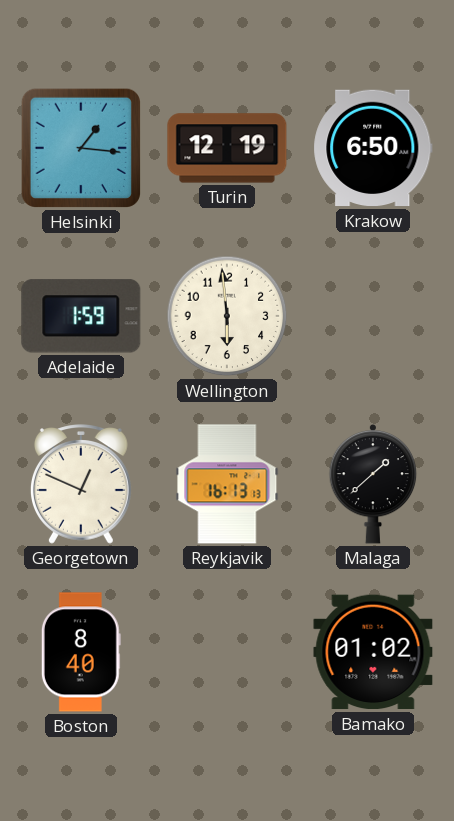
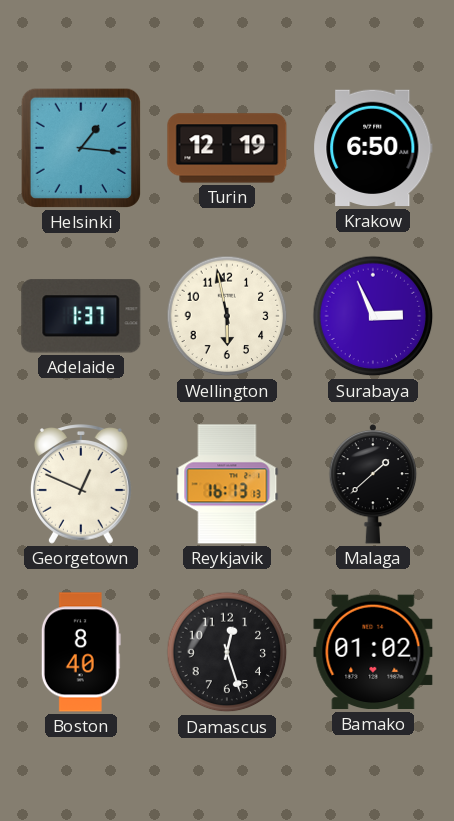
Adelaide: 1:59 -> 1:37 (81, 316)
Wellington: 5:59 -> 5:58 (227, 316)
Surabaya: none -> 2:56 (373, 316)
Damascus: none -> 12:27 (227, 652)
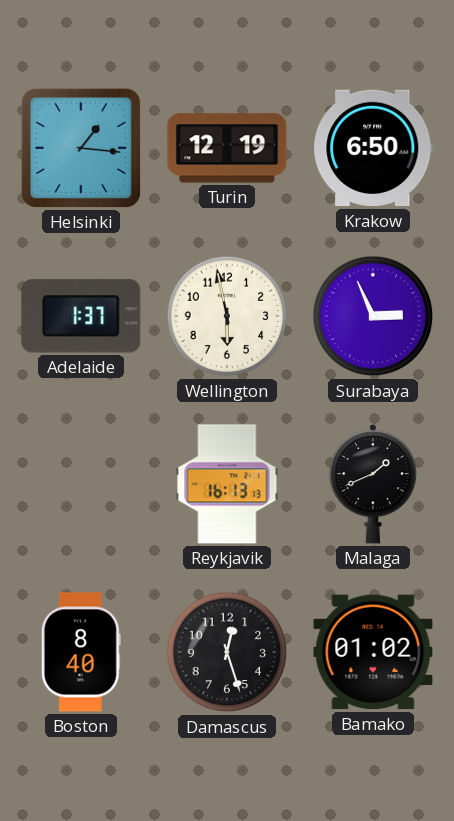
Georgetown: 12:49 -> none (81, 484)
Malaga: 1:38 -> 1:41 (373, 484)
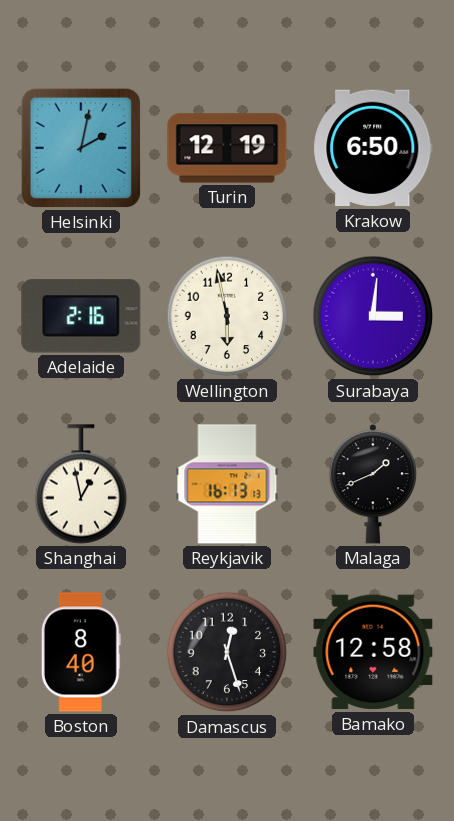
Helsinki: 1:16 -> 2:02 (81, 148)
Adelaide: 1:37 -> 2:16 (81, 316)
Surabaya: 2:56 -> 3:01 (373, 316)
Shanghai: none -> 12:58 (81, 484)
Bamako: 01:02 -> 12:58 (373, 652)
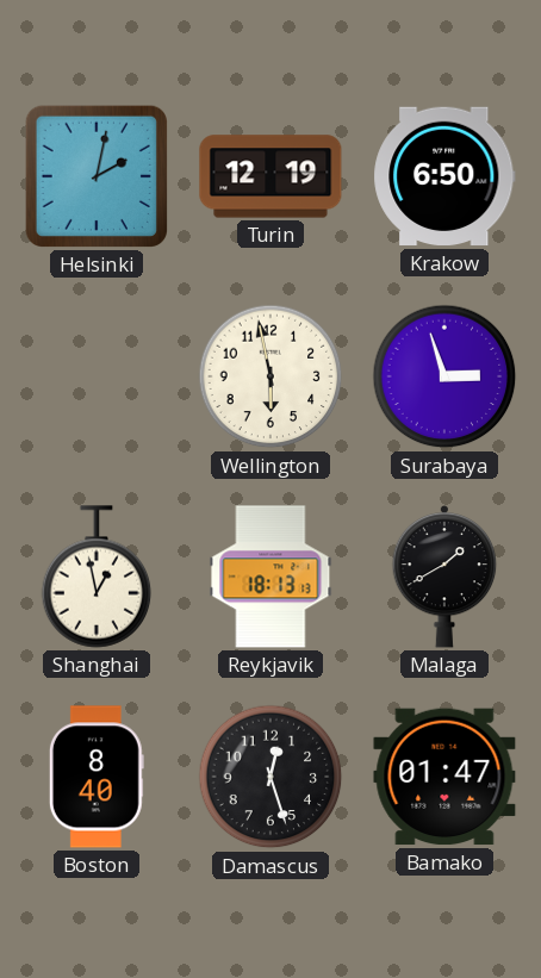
Adelaide: 2:16 -> none (81, 316)
Surabaya: 3:01 -> 2:57 (444, 376)
Reykjavik: 16:13 -> 18:13 (270, 577)
Malaga: 1:41 -> 1:40 (444, 577)
Bamako: 12:58 -> 01:47 (444, 777)
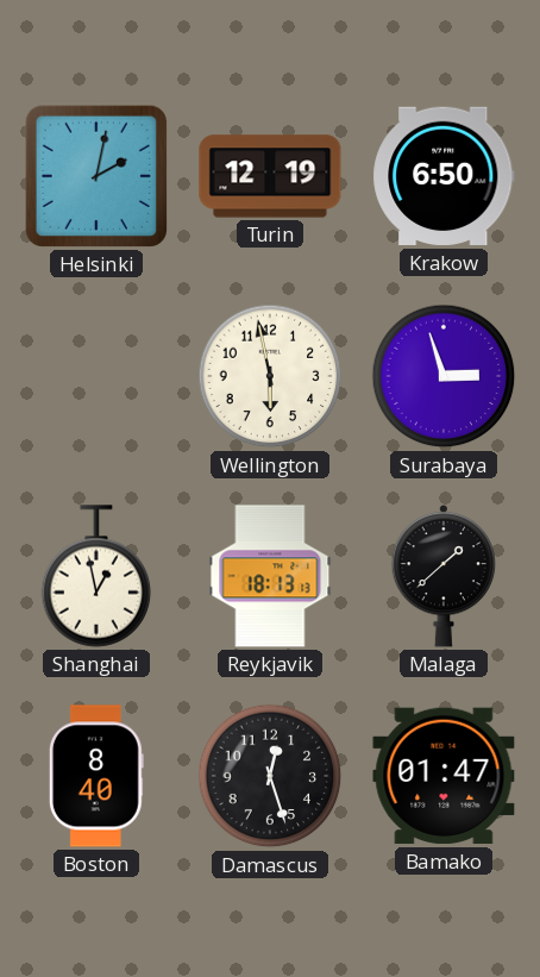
Malaga: 1:40 -> 1:38 (444, 576)
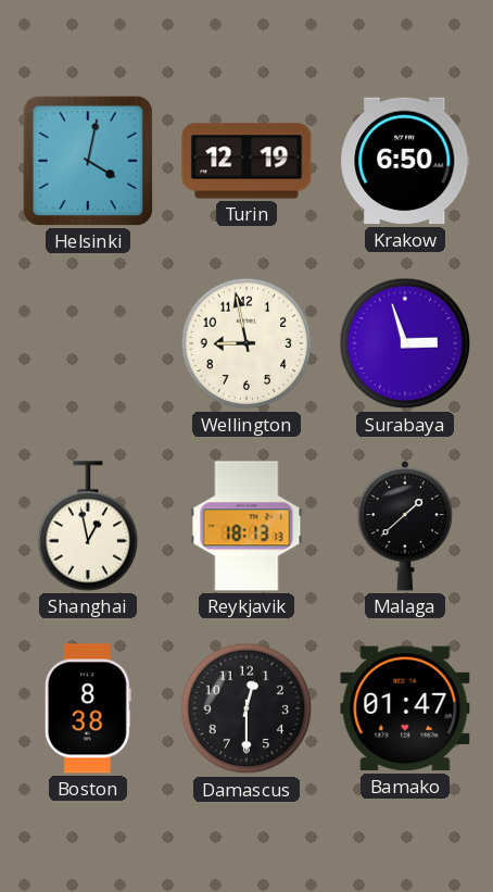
Helsinki: 2:02 -> 4:02 (88, 161)
Wellington: 5:58 -> 8:58 (246, 343)
Boston: 8:40 -> 8:38 (88, 708)
Damascus: 12:27 -> 12:30 (246, 708)
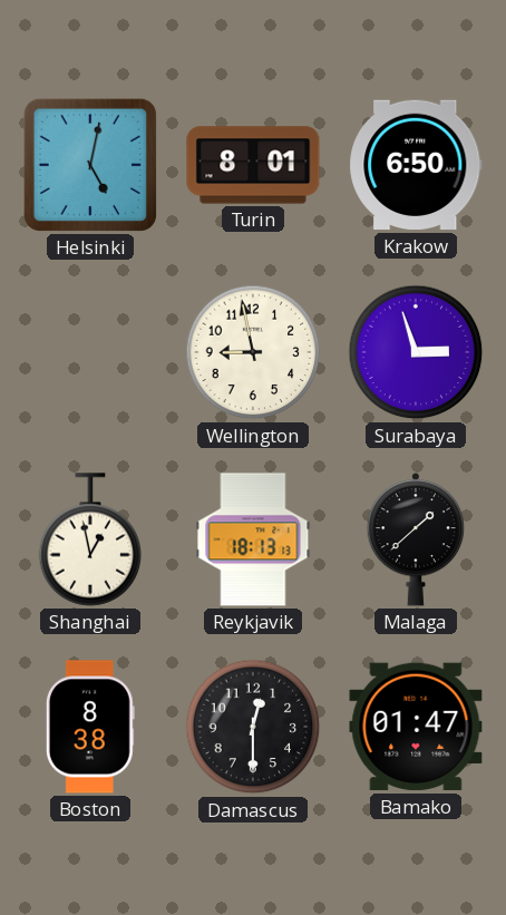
Helsinki: 4:02 -> 5:02 (90, 165)
Turin: 12:19 -> 8:01 (253, 165)
